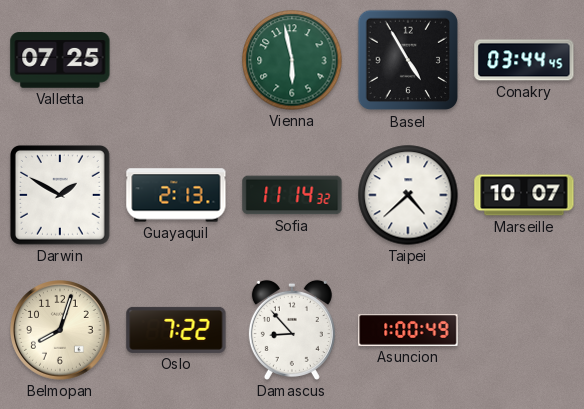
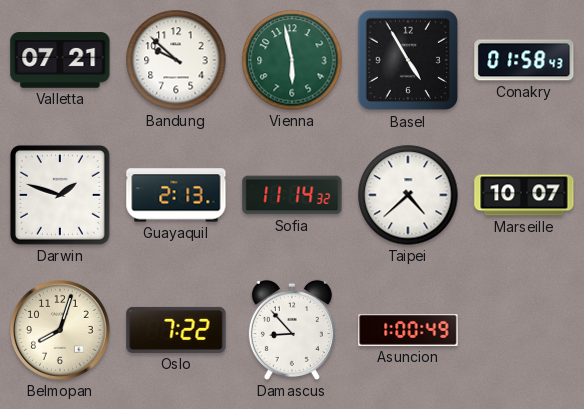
Valletta: 07:25 -> 07:21 (60, 60)
Bandung: none -> 9:52 (176, 60)
Conakry: 03:44 -> 01:58 (524, 60)
Darwin: 1:50 -> 1:48 (60, 195)
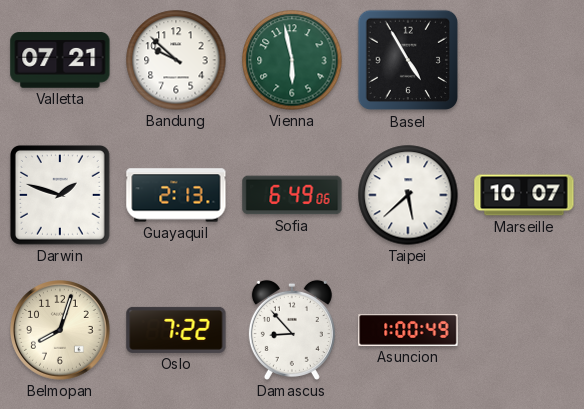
Conakry: 01:58 -> none (524, 60)
Sofia: 11:14 -> 6:49 (292, 195)
Taipei: 4:38 -> 5:38 (408, 195)
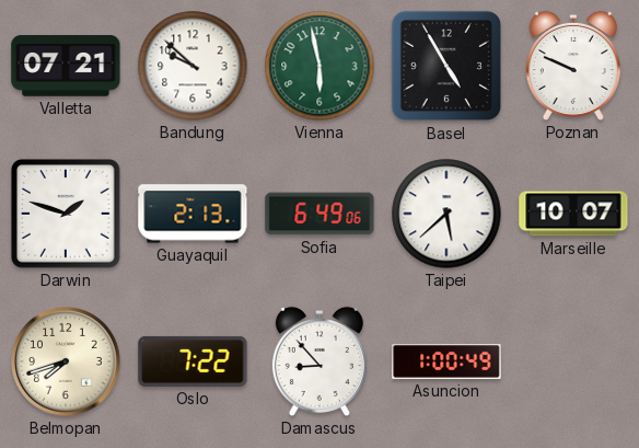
Poznan: none -> 9:49 (573, 66)
Belmopan: 8:03 -> 7:42 (66, 361)
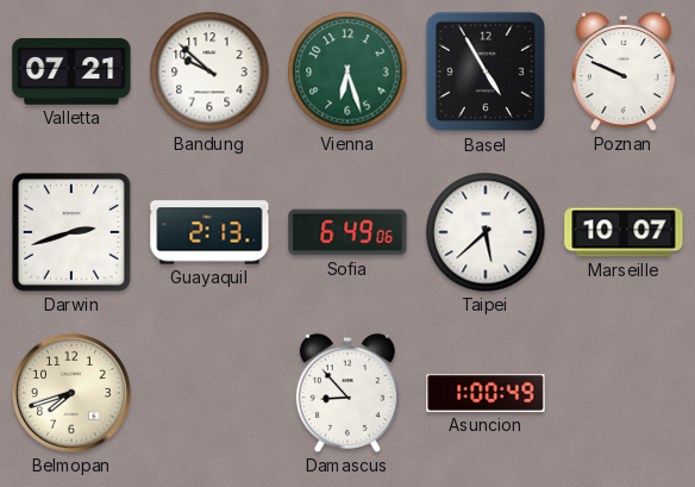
Vienna: 5:58 -> 6:27 (347, 71)
Darwin: 1:48 -> 2:42 (71, 232)
Oslo: 7:22 -> none (193, 361)
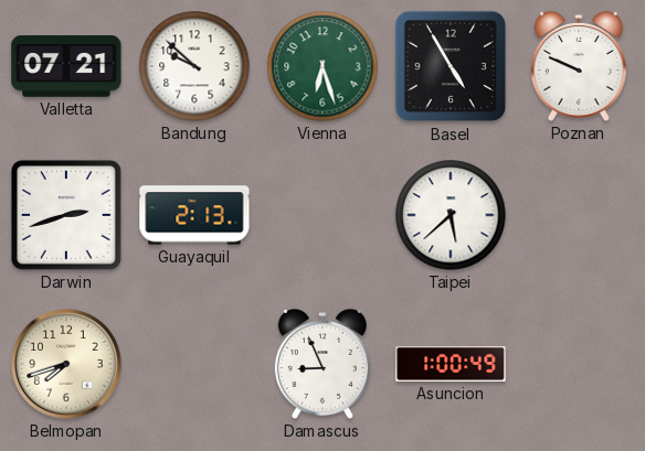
Sofia: 6:49 -> none (347, 232)
Marseille: 10:07 -> none (624, 232)
Damascus: 8:53 -> 8:56 (322, 364)
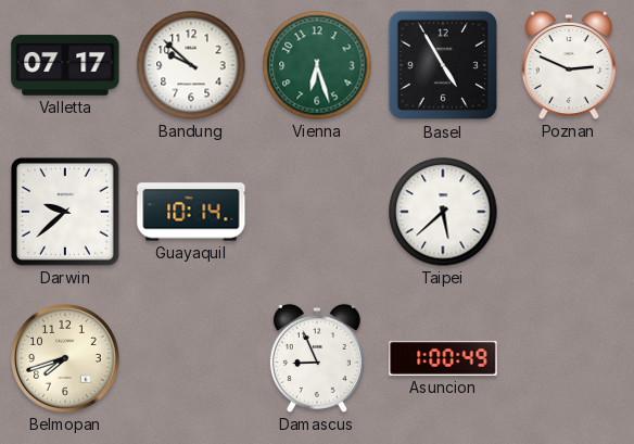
Valletta: 07:21 -> 07:17 (65, 65)
Poznan: 9:49 -> 2:49 (569, 65)
Darwin: 2:42 -> 9:38 (65, 212)
Guayaquil: 2:13 -> 10:14 (191, 212)
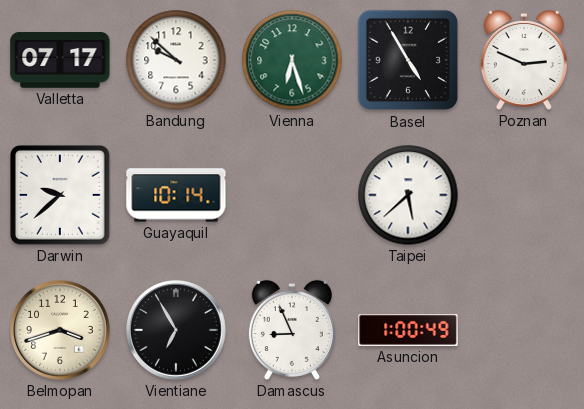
Belmopan: 7:42 -> 3:42 (60, 330)
Vientiane: none -> 6:55 (176, 330)
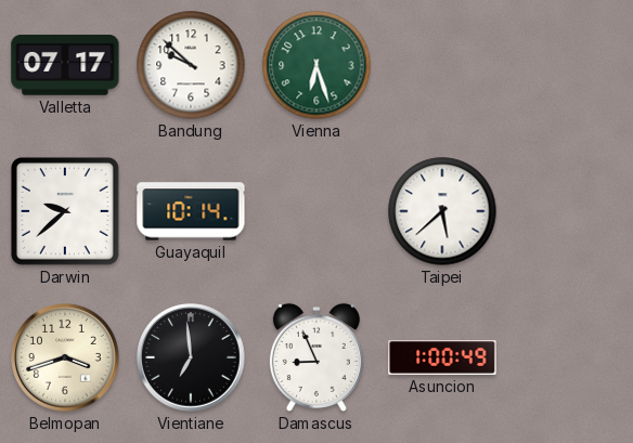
Basel: 4:55 -> none (408, 60)
Poznan: 2:49 -> none (524, 60)
Vientiane: 6:55 -> 6:59 (191, 357)
